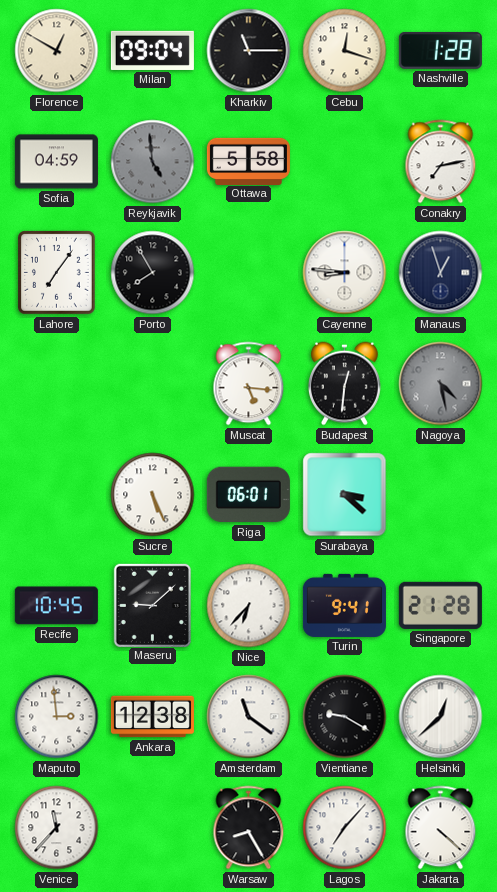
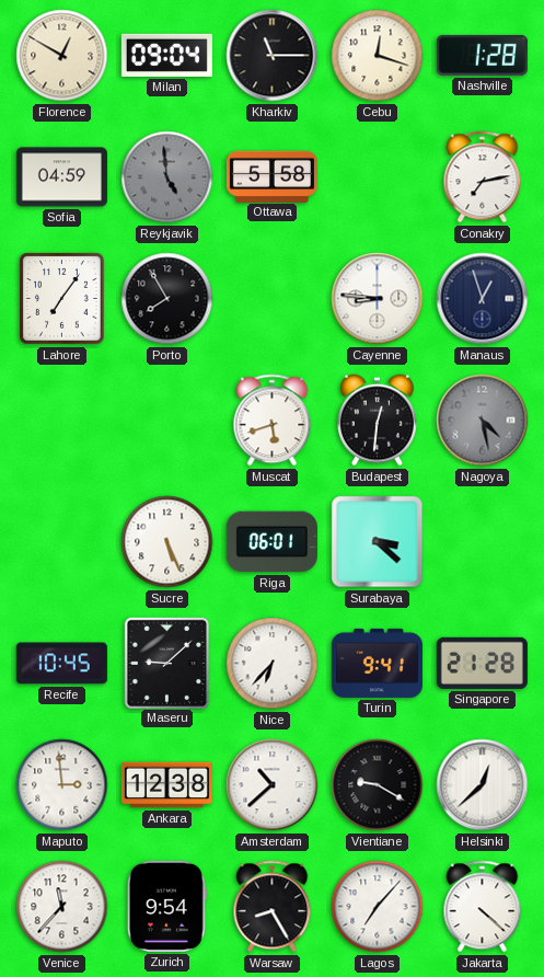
Muscat: 5:16 -> 5:42 (273, 421)
Amsterdam: 11:21 -> 10:38 (273, 785)
Zurich: none -> 9:54 (166, 906)
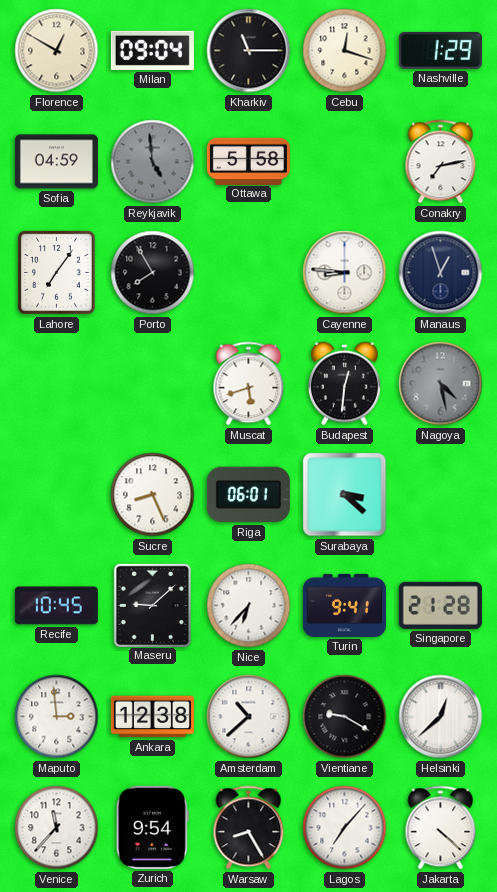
Nashville: 1:28 -> 1:29 (440, 50)
Sucre: 5:26 -> 8:26 (153, 495)
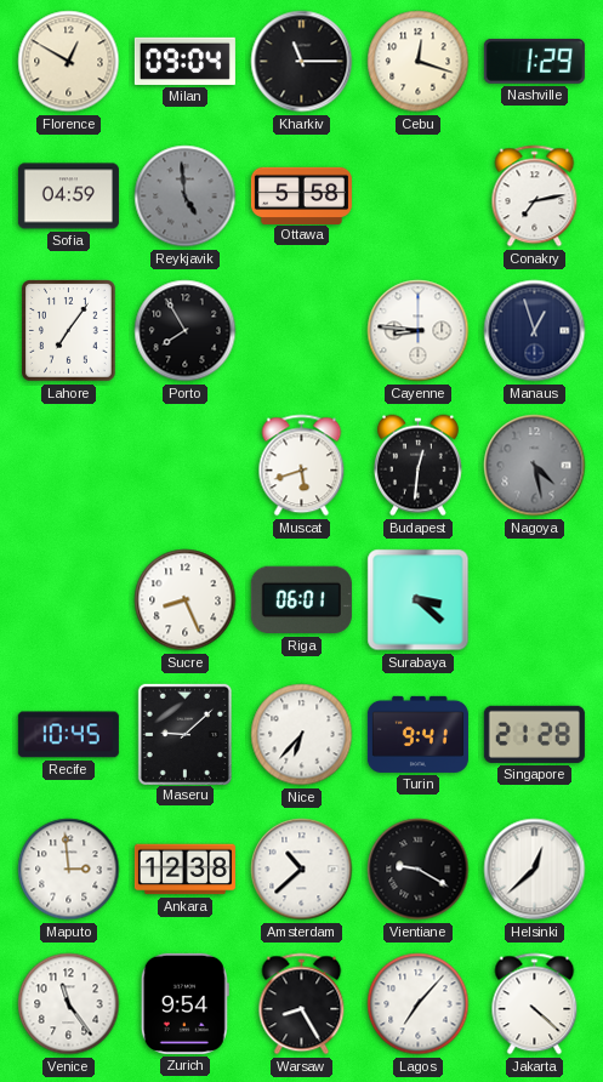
Venice: 11:37 -> 11:24 (69, 1004)
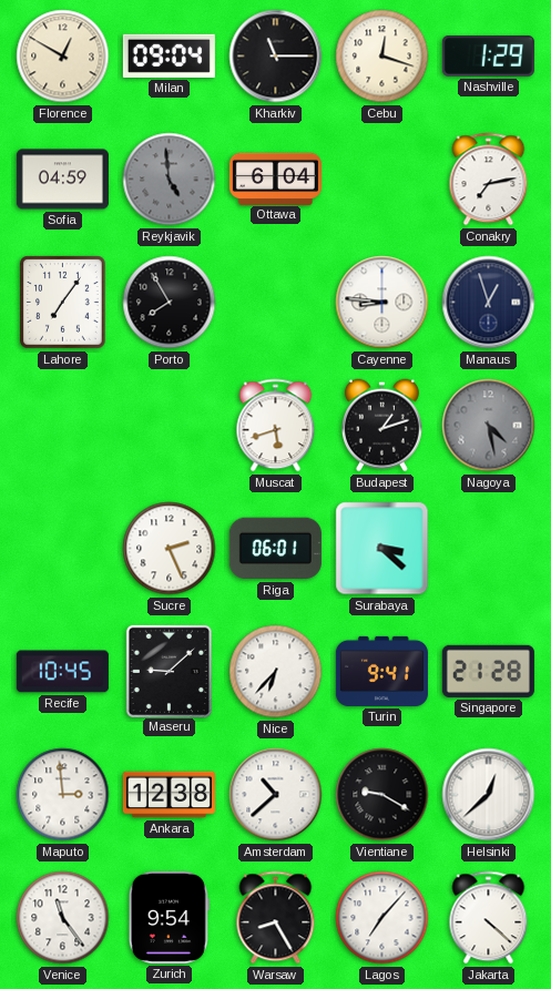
Ottawa: 5:58 -> 6:04 (275, 179)
Budapest: 12:31 -> 1:12 (381, 426)
Sucre: 8:26 -> 2:26 (170, 549)
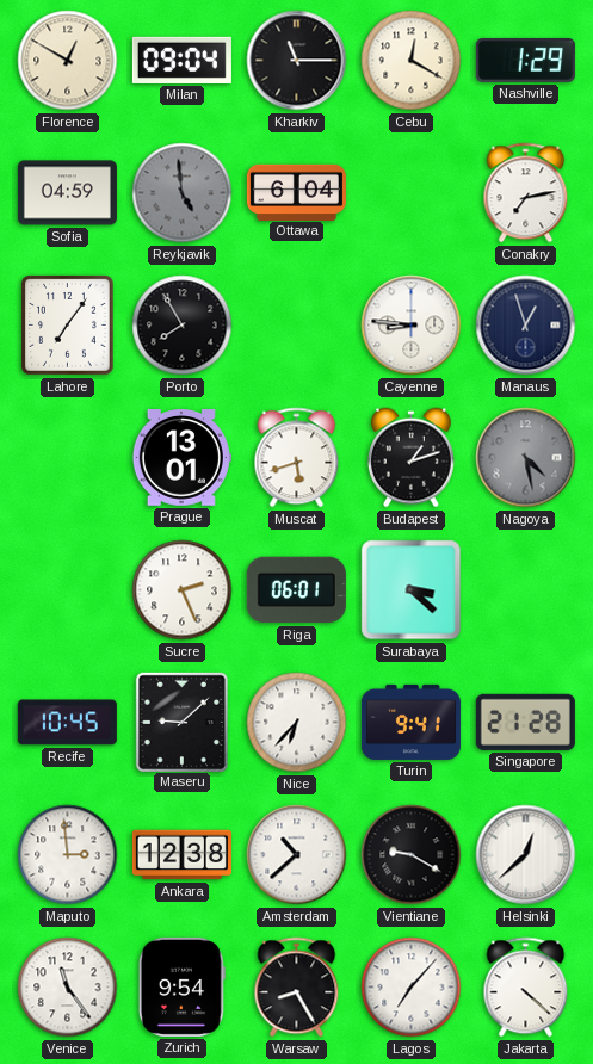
Cebu: 12:18 -> 12:20 (412, 61)
Prague: none -> 13:01 (181, 458)
